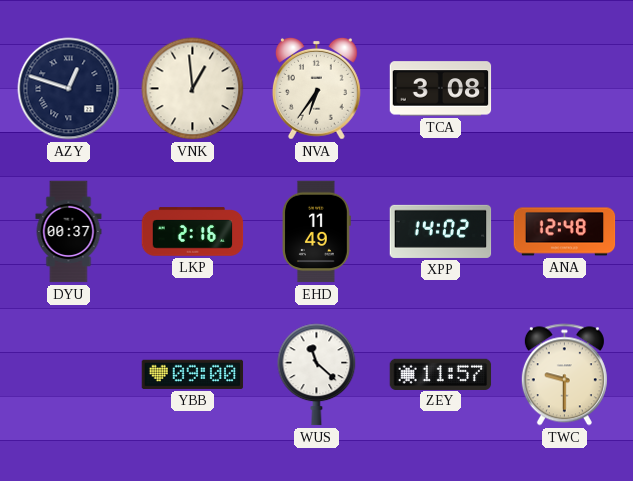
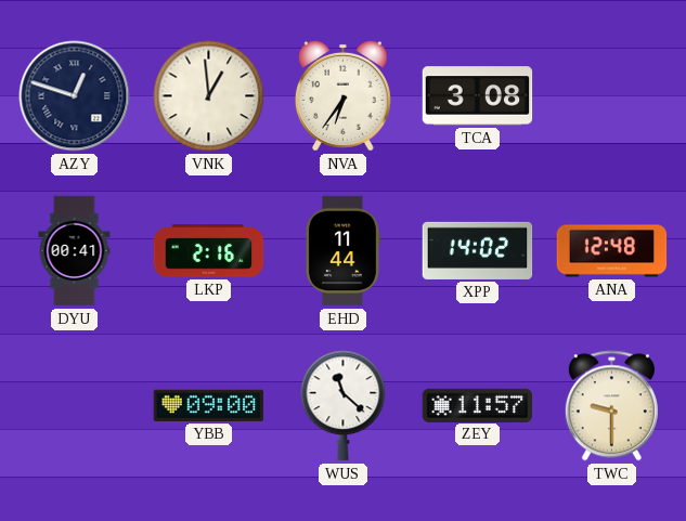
DYU: 00:37 -> 00:41 (75, 251)
EHD: 11:49 -> 11:44 (344, 251)
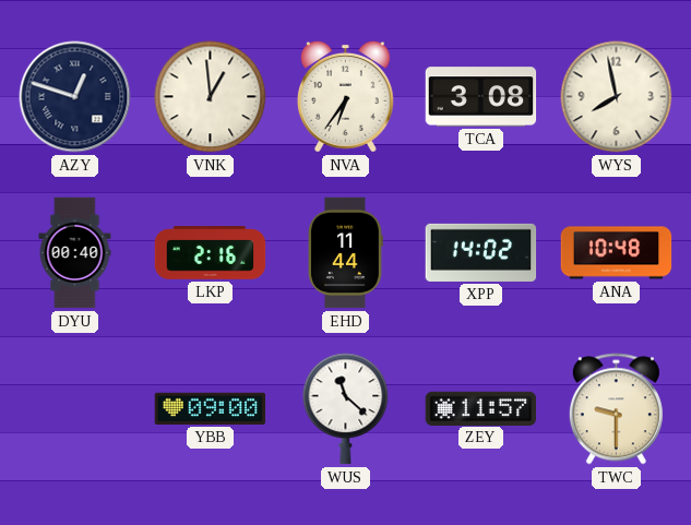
WYS: none -> 7:58 (617, 97)
DYU: 00:41 -> 00:40 (75, 253)
ANA: 12:48 -> 10:48 (617, 253)
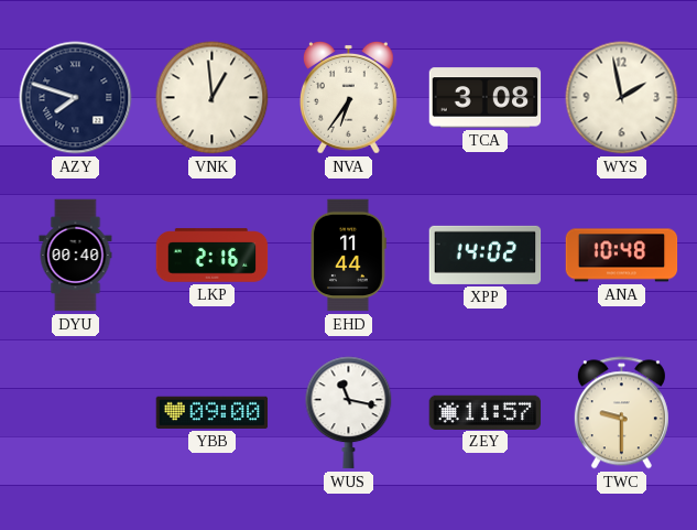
AZY: 12:48 -> 7:48 (76, 98)
WYS: 7:58 -> 1:58 (622, 98)
WUS: 11:22 -> 11:17 (349, 413)
